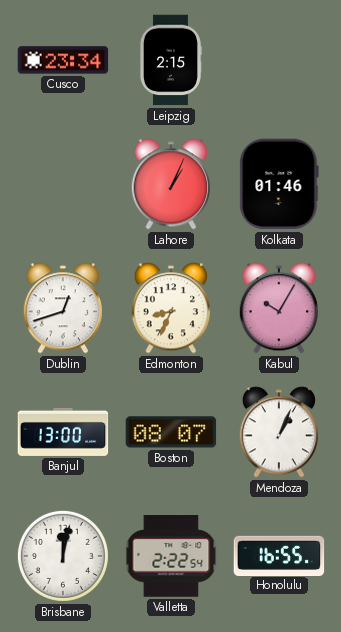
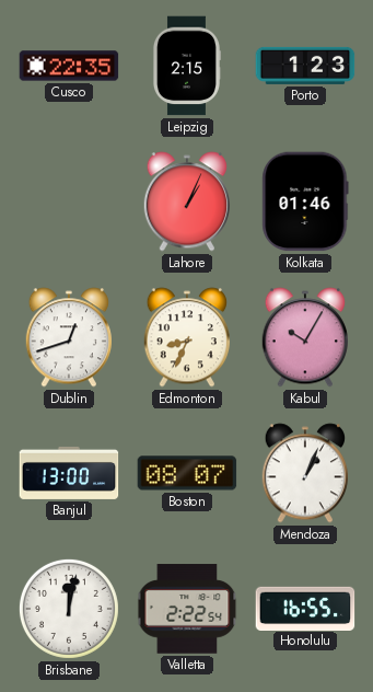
Cusco: 23:34 -> 22:35 (69, 66)
Porto: none -> 1:23 (305, 66)
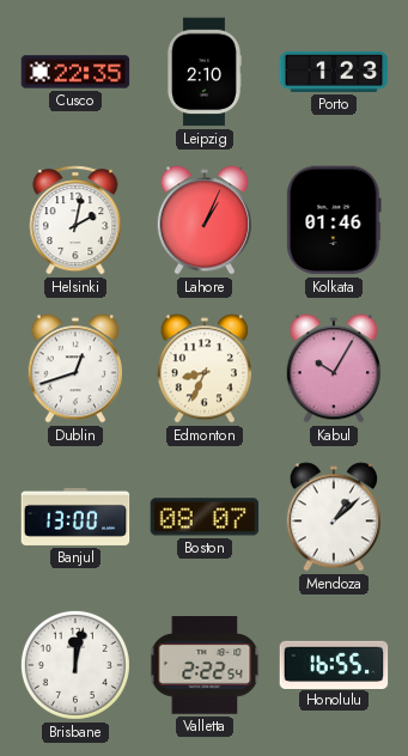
Leipzig: 2:15 -> 2:10 (203, 72)
Helsinki: none -> 2:02 (75, 220)
Mendoza: 1:04 -> 1:08 (333, 517)
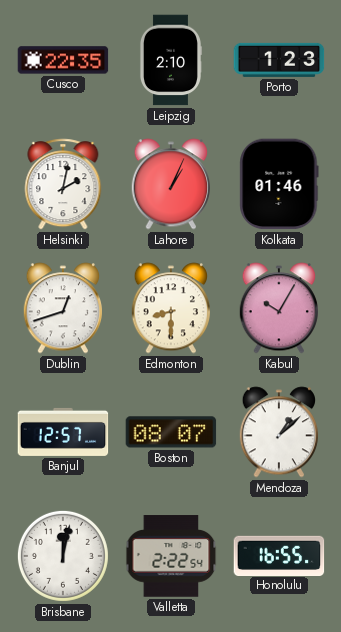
Edmonton: 8:34 -> 8:30 (170, 308)
Banjul: 13:00 -> 12:57 (63, 432)
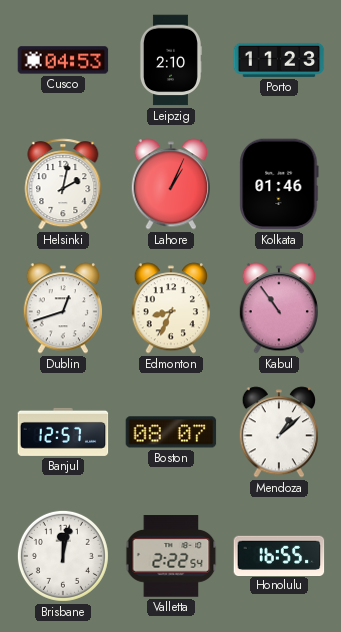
Cusco: 22:35 -> 04:53 (63, 60)
Porto: 1:23 -> 11:23 (279, 60)
Edmonton: 8:30 -> 8:34 (170, 308)
Kabul: 10:05 -> 10:54 (278, 308)
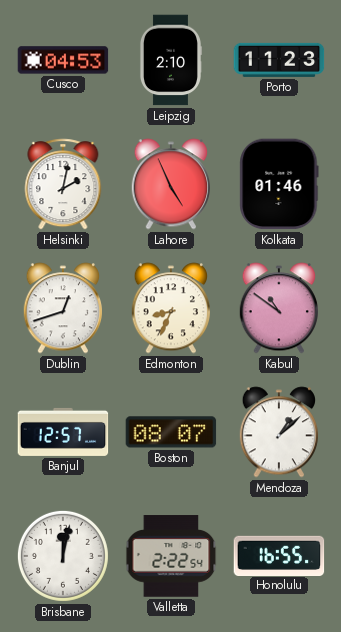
Lahore: 1:04 -> 4:56 (170, 184)
Kabul: 10:54 -> 10:51 (278, 308)
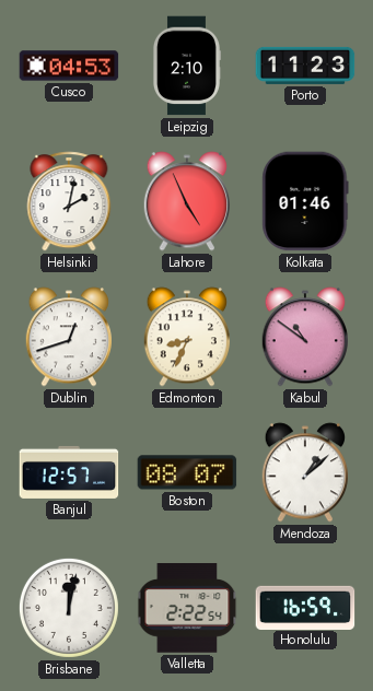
Honolulu: 16:55 -> 16:59 (305, 607)
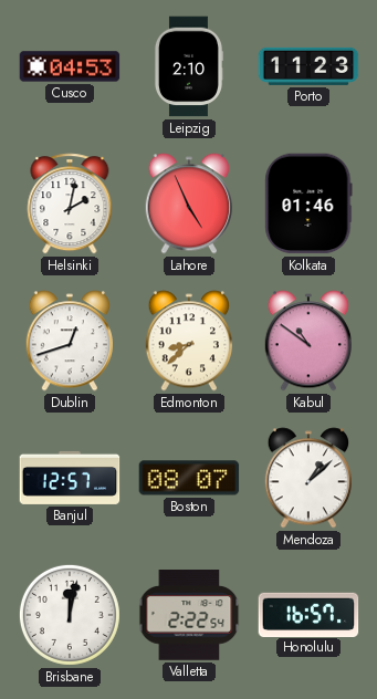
Edmonton: 8:34 -> 8:38 (188, 341)
Honolulu: 16:59 -> 16:57 (308, 614)
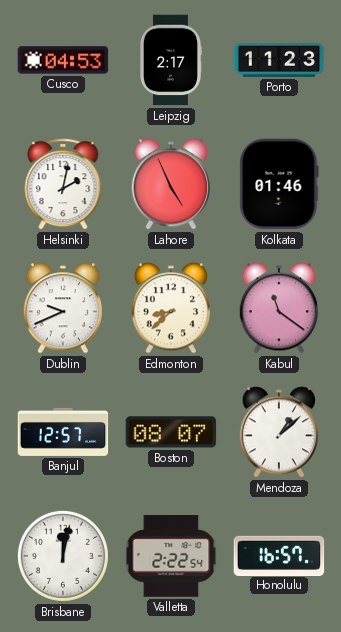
Leipzig: 2:10 -> 2:17 (170, 60)
Dublin: 12:42 -> 9:41 (62, 308)
Kabul: 10:51 -> 11:21 (278, 308)
